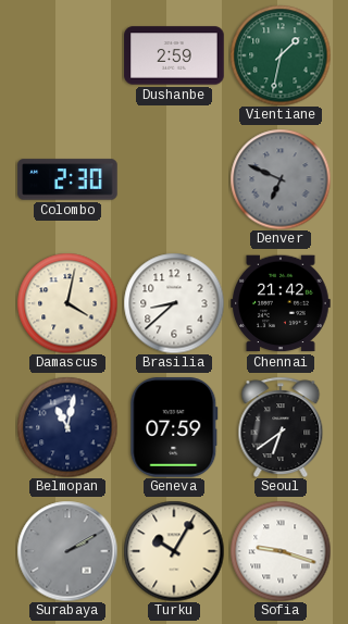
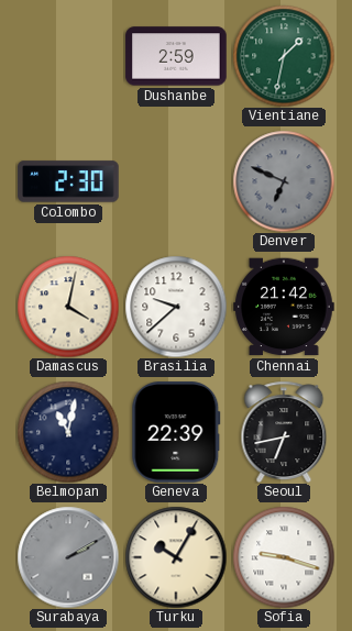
Brasilia: 8:38 -> 9:38 (176, 307)
Geneva: 07:59 -> 22:39 (176, 432)
Seoul: 6:39 -> 6:43 (284, 431)
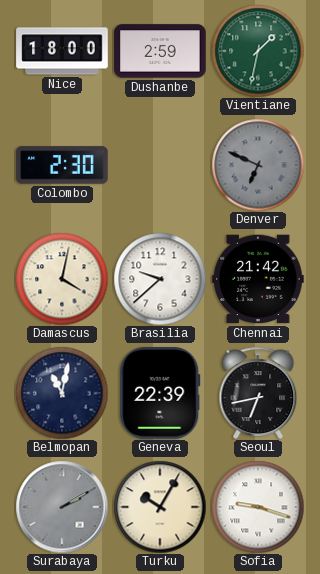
Nice: none -> 18:00 (62, 51)
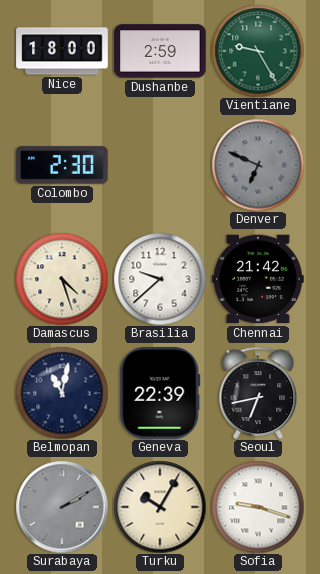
Vientiane: 1:32 -> 9:25 (258, 51)
Damascus: 4:02 -> 4:27 (62, 279)
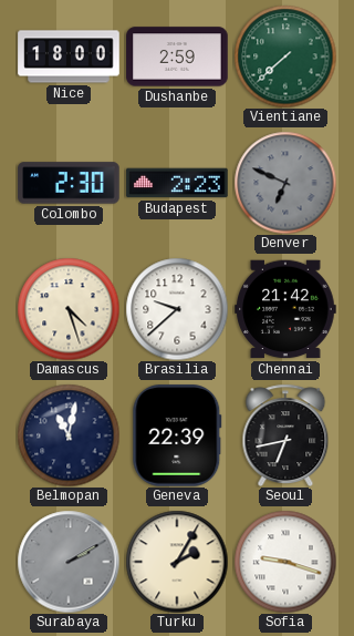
Vientiane: 9:25 -> 7:38 (285, 57)
Budapest: none -> 2:23 (177, 183)
Turku: 10:05 -> 2:05 (177, 562)
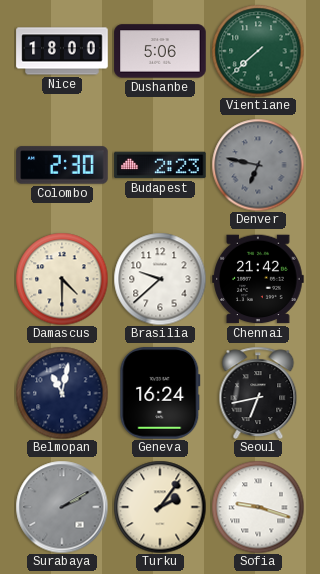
Dushanbe: 2:59 -> 5:06 (160, 51)
Denver: 6:49 -> 6:47 (258, 165)
Damascus: 4:27 -> 4:30 (62, 279)
Geneva: 22:39 -> 16:24 (160, 393)
Turku: 2:05 -> 2:06 (160, 507)
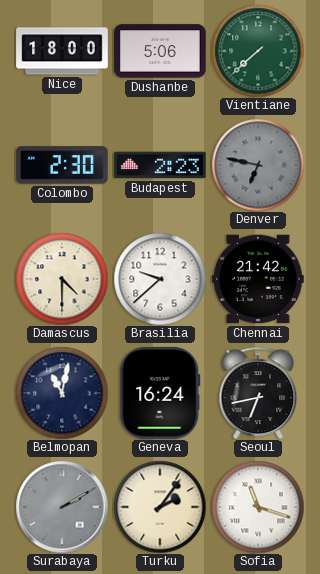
Sofia: 9:18 -> 11:18 (258, 507)
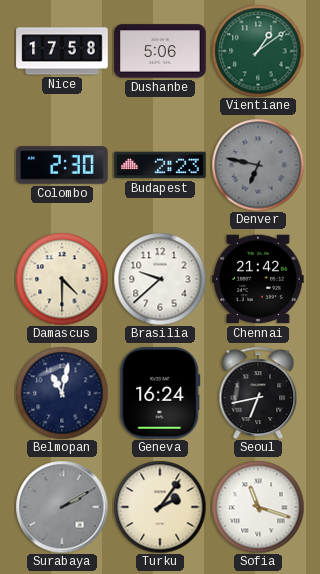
Nice: 18:00 -> 17:58 (62, 51)
Vientiane: 7:38 -> 1:09 (258, 51)
